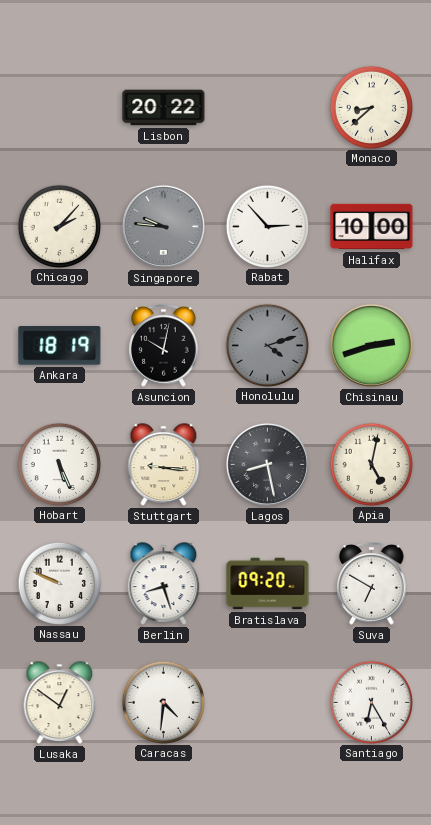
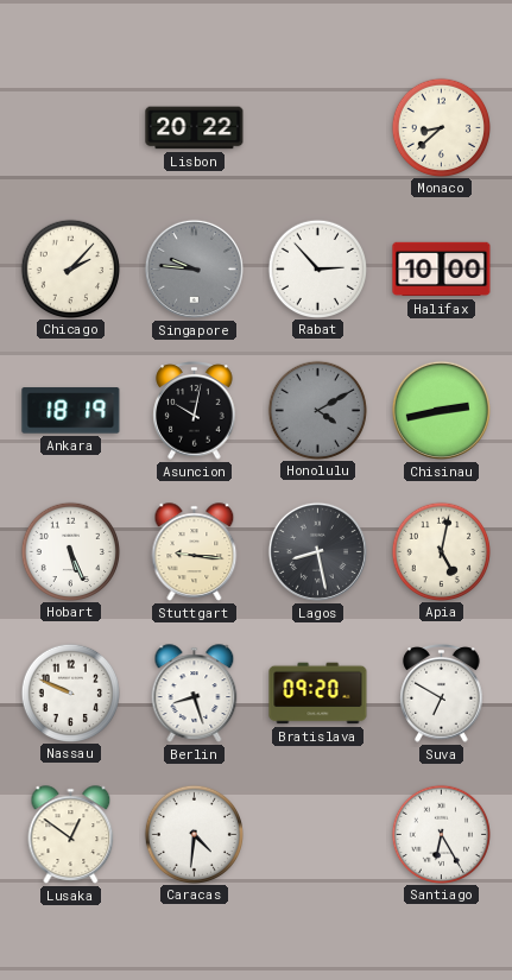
Honolulu: 4:12 -> 4:10 (317, 410)
Chisinau: 2:42 -> 2:43 (441, 410)
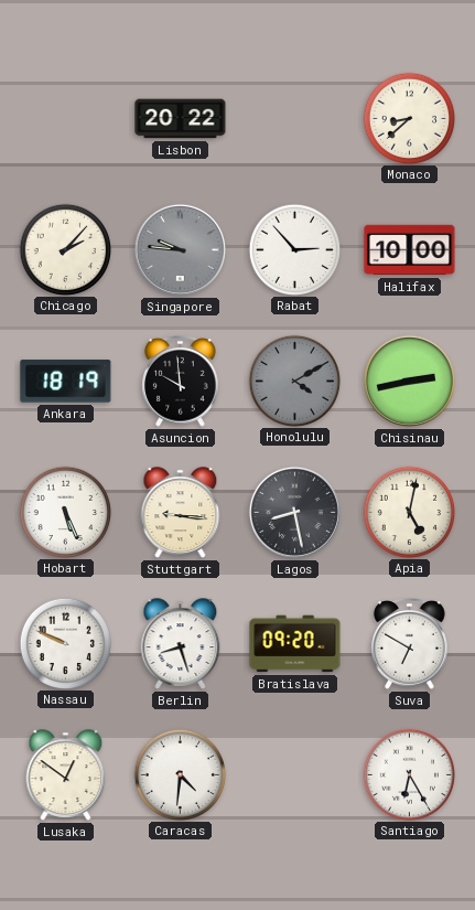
Asuncion: 10:02 -> 9:59 (181, 382)
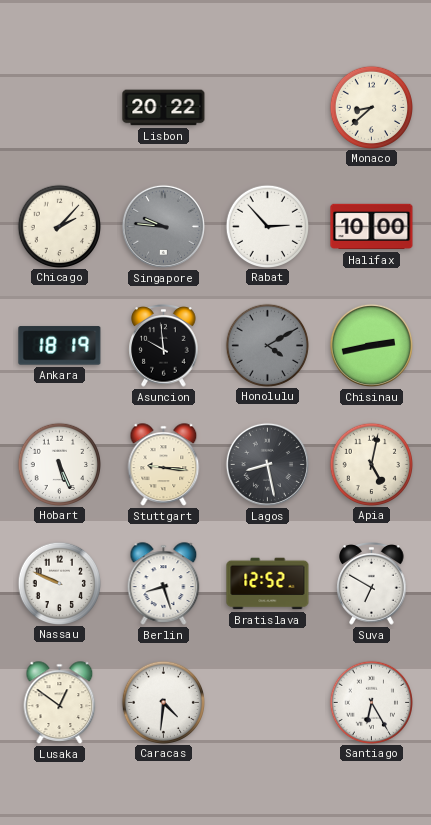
Bratislava: 09:20 -> 12:52 (268, 584)
